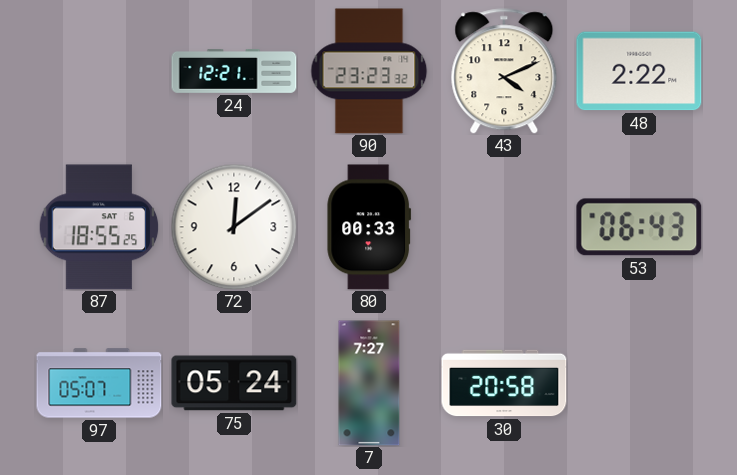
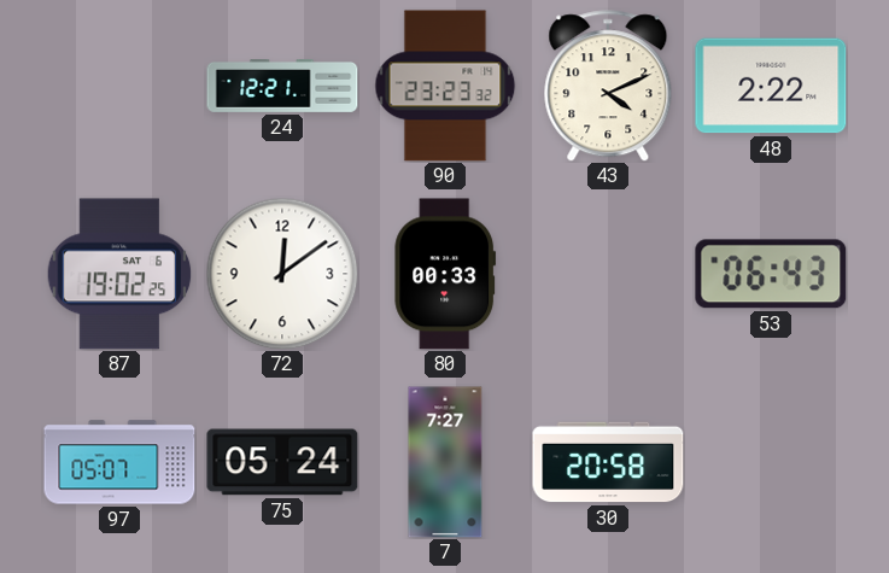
87: 18:55 -> 19:02 (119, 274)
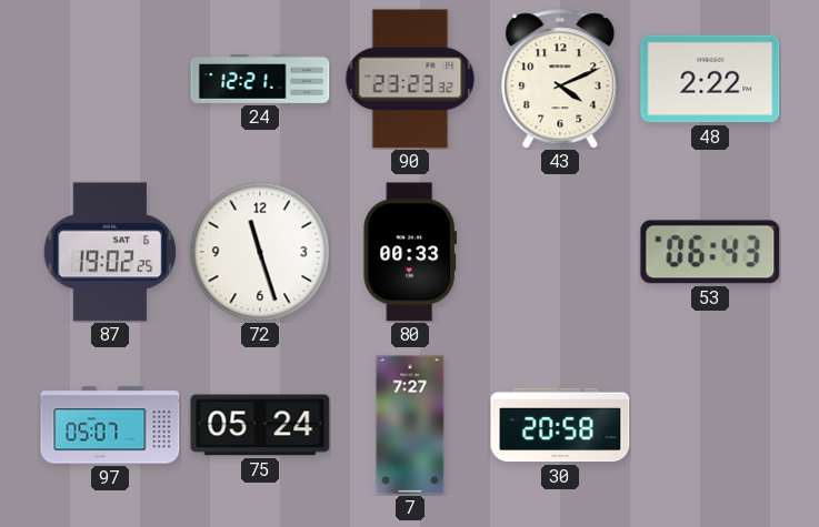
72: 12:09 -> 11:27 (260, 252)
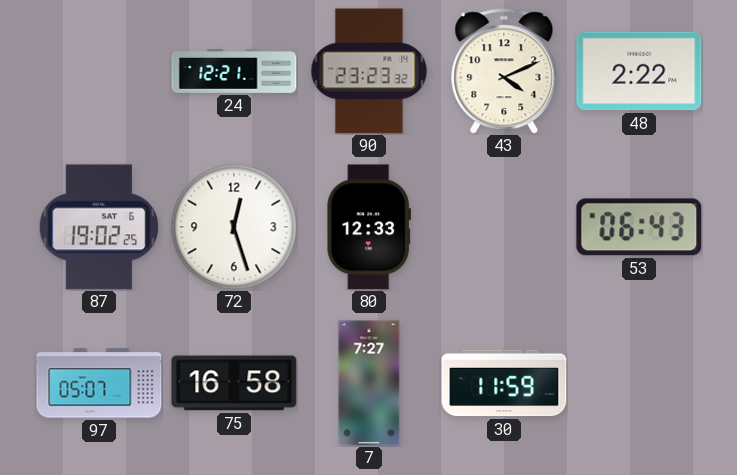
72: 11:27 -> 12:27 (234, 227)
80: 00:33 -> 12:33 (369, 227)
75: 05:24 -> 16:58 (234, 383)
30: 20:58 -> 11:59 (504, 383)
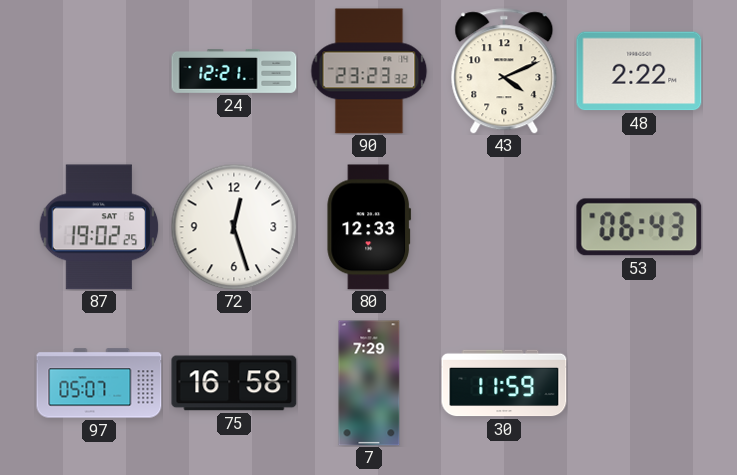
7: 7:27 -> 7:29 (369, 383)
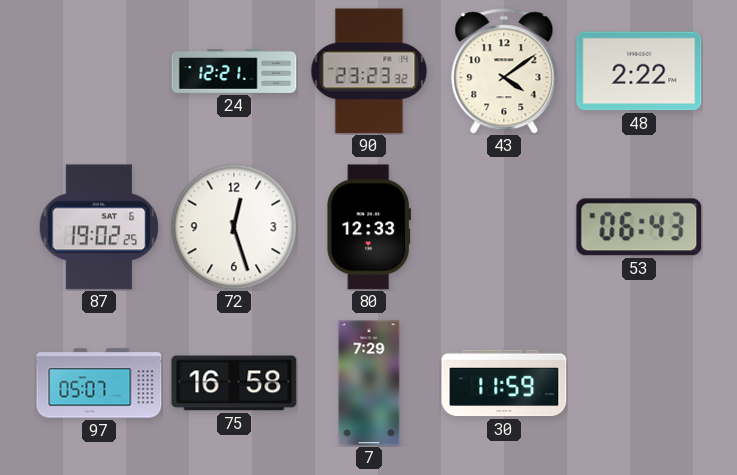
43: 4:11 -> 4:09 (504, 71)
